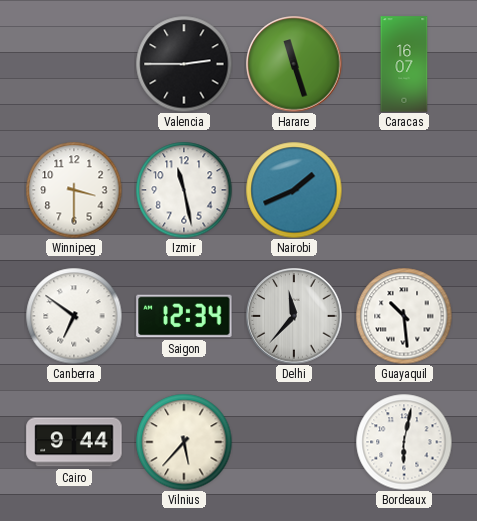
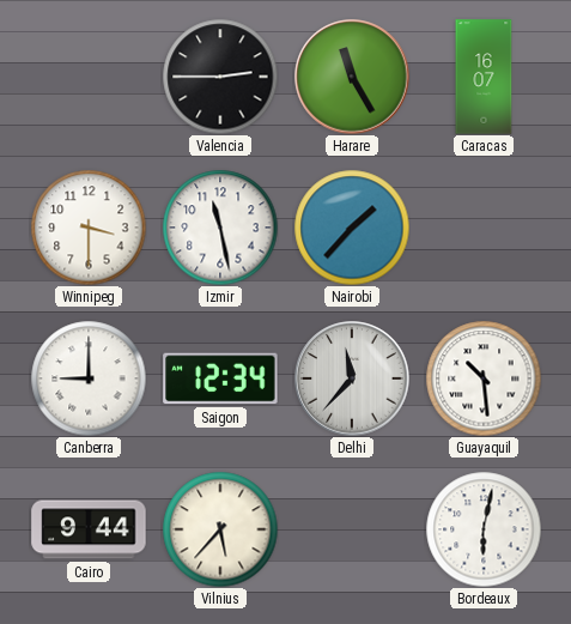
Harare: 11:27 -> 11:25 (352, 77)
Nairobi: 1:41 -> 1:37 (352, 228)
Canberra: 6:51 -> 9:00 (89, 378)
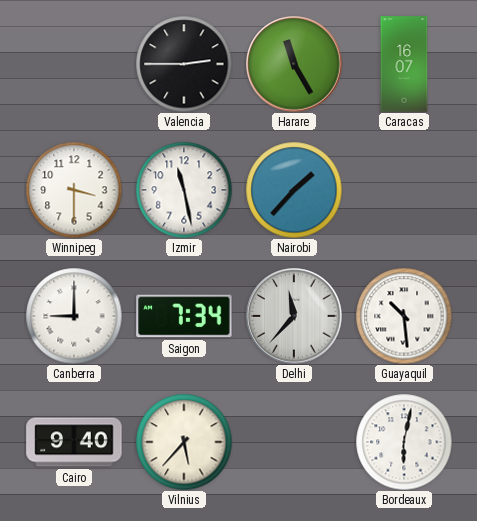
Saigon: 12:34 -> 7:34 (184, 316)
Cairo: 9:44 -> 9:40 (74, 442)
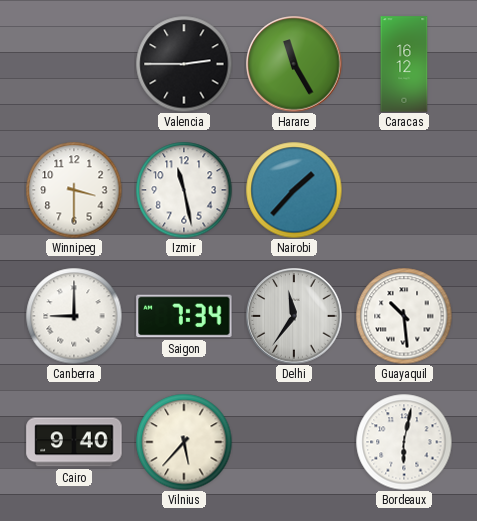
Caracas: 16:07 -> 16:12 (404, 64)
Delhi: 11:37 -> 11:36 (294, 316)
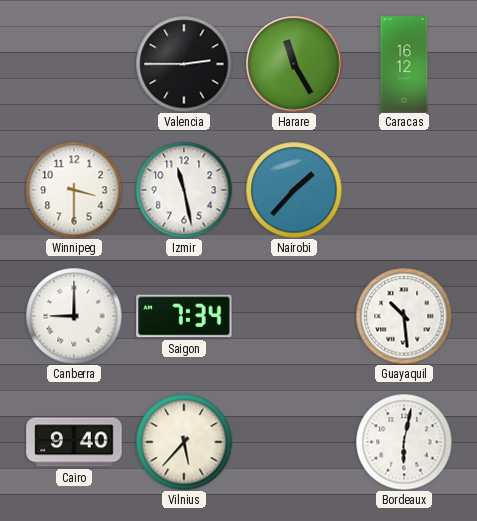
Delhi: 11:36 -> none (294, 316)
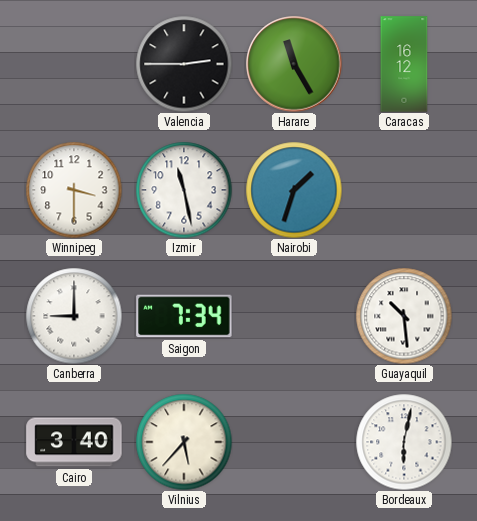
Nairobi: 1:37 -> 1:33 (294, 190)
Cairo: 9:40 -> 3:40 (74, 442)
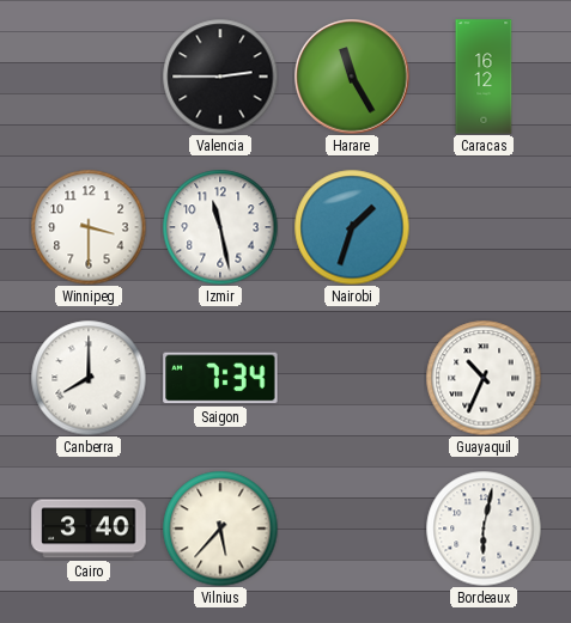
Canberra: 9:00 -> 8:00 (89, 378)
Guayaquil: 10:29 -> 10:34 (484, 378)
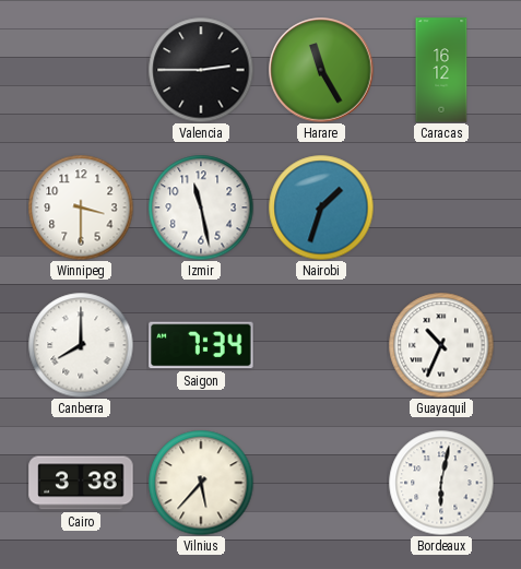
Cairo: 3:40 -> 3:38 (81, 483)
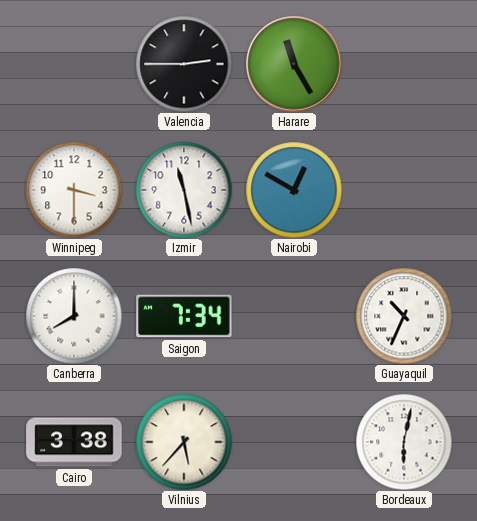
Caracas: 16:12 -> none (441, 70)
Nairobi: 1:33 -> 12:50 (294, 190)
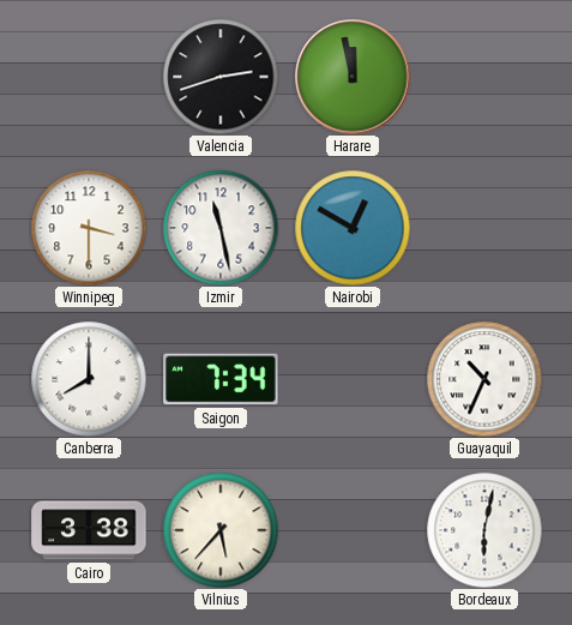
Valencia: 2:45 -> 2:42 (221, 77)
Harare: 11:25 -> 11:58 (353, 77)
